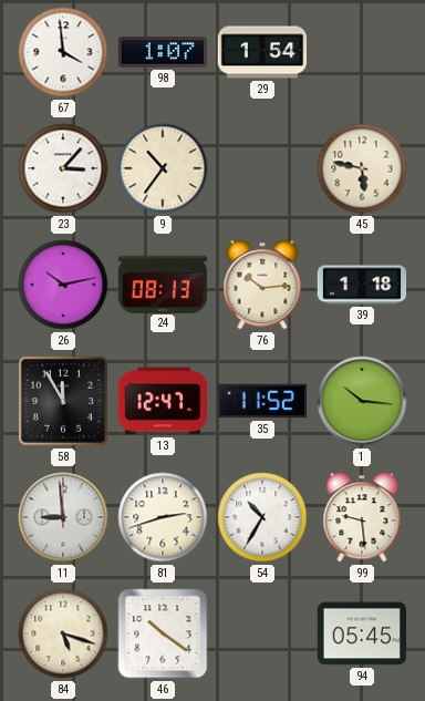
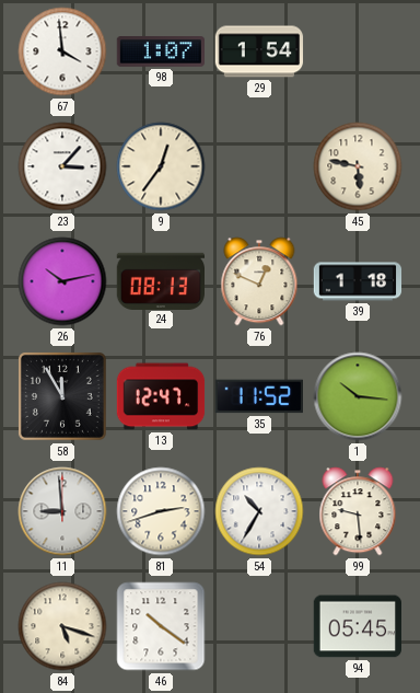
9: 10:36 -> 12:36 (161, 166)
76: 10:14 -> 12:49 (259, 281)
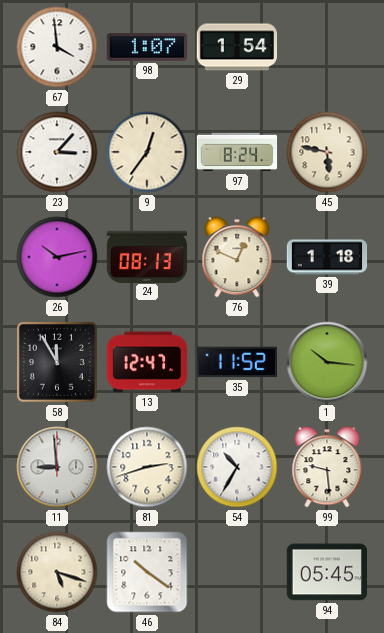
97: none -> 8:24 (237, 152)
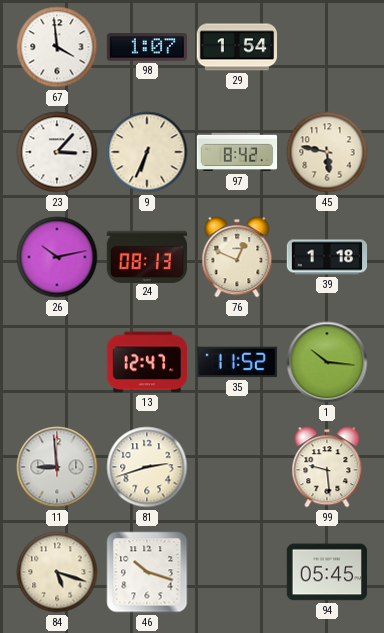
9: 12:36 -> 6:34 (147, 152)
97: 8:24 -> 8:42 (237, 152)
58: 11:55 -> none (57, 362)
54: 10:35 -> none (237, 467)
46: 10:21 -> 10:18 (147, 572)
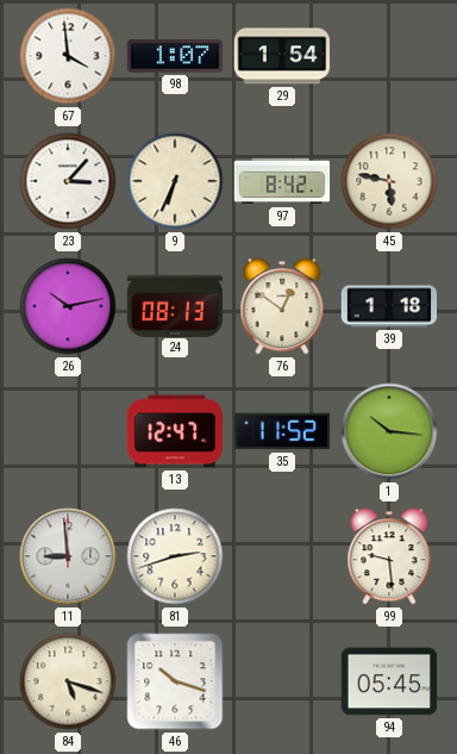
76: 12:49 -> 12:51 (282, 306)
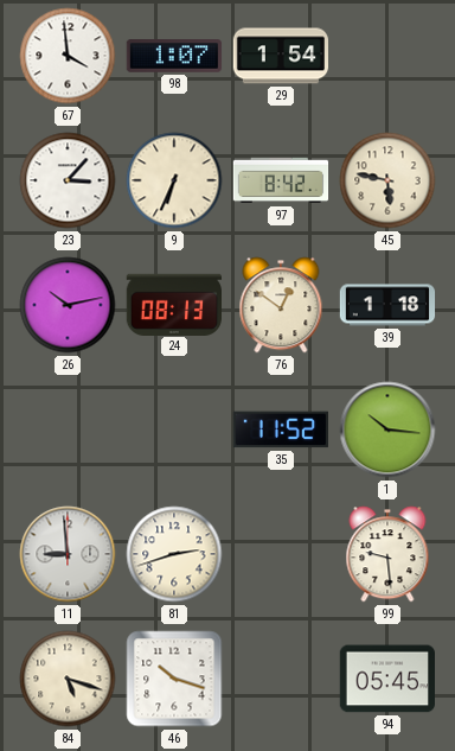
13: 12:47 -> none (175, 431)
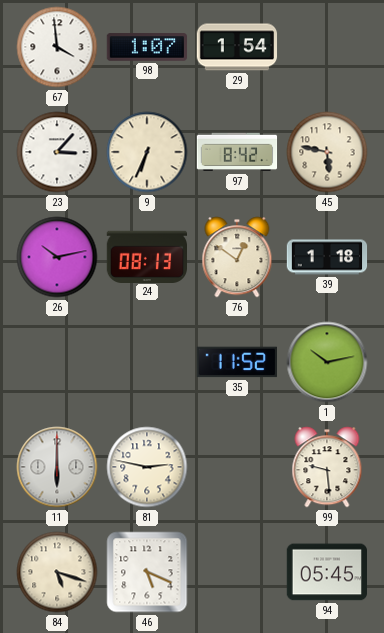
1: 10:16 -> 10:13 (327, 362)
11: 8:59 -> 6:00 (57, 467)
81: 2:42 -> 2:47 (147, 467)
46: 10:18 -> 5:19 (147, 572)
